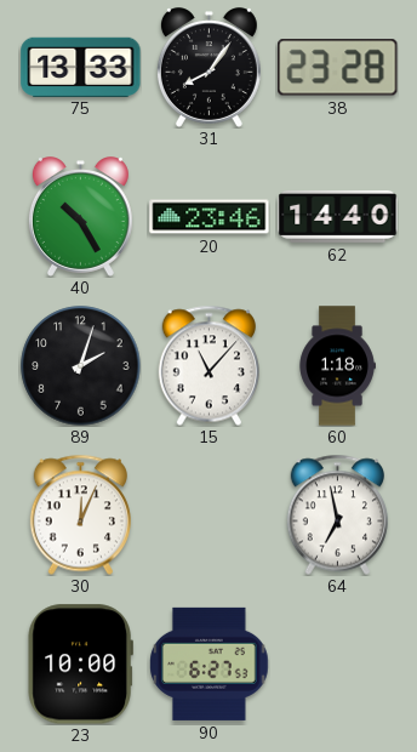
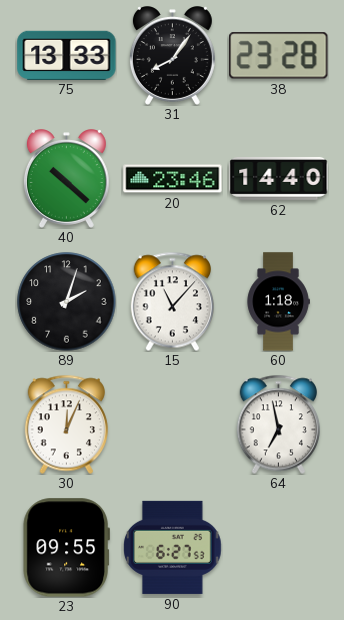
40: 10:25 -> 10:22 (66, 179)
23: 10:00 -> 09:55 (66, 548)
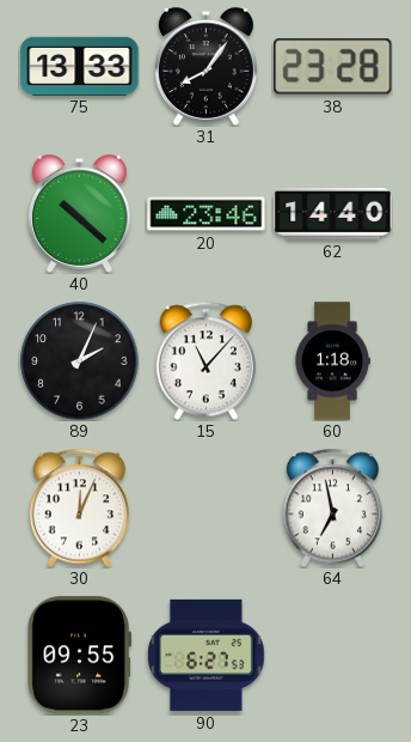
89: 2:03 -> 2:04 (80, 361)
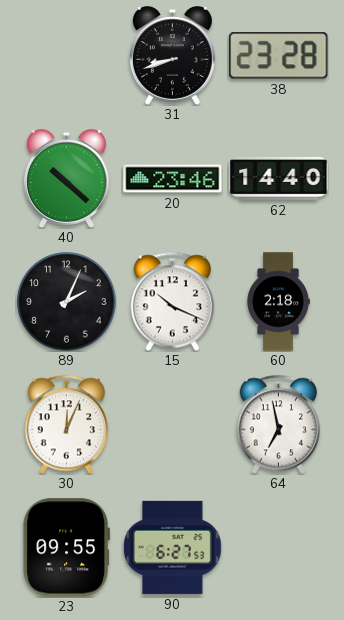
75: 13:33 -> none (80, 66)
31: 8:06 -> 8:42 (172, 56)
15: 11:07 -> 10:19 (172, 301)
60: 1:18 -> 2:18 (278, 302)
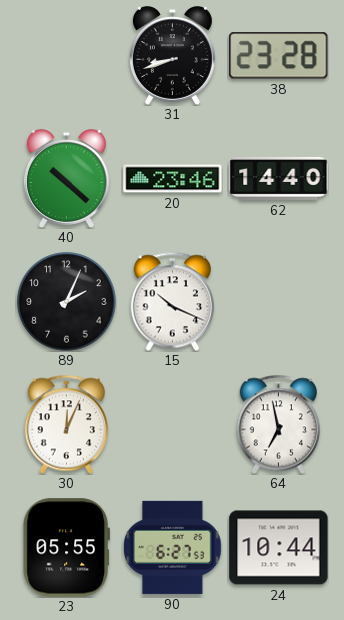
60: 2:18 -> none (278, 302)
23: 09:55 -> 05:55 (66, 548)
24: none -> 10:44 (279, 548)
